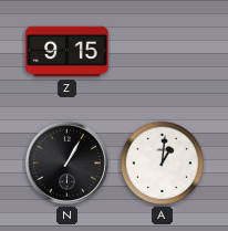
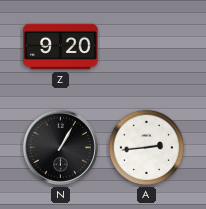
Z: 9:15 -> 9:20 (61, 47)
A: 1:01 -> 2:44 (147, 148)
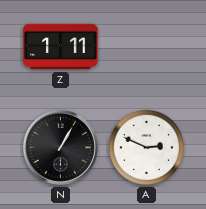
Z: 9:20 -> 1:11 (61, 47)
A: 2:44 -> 2:49 (147, 148)
